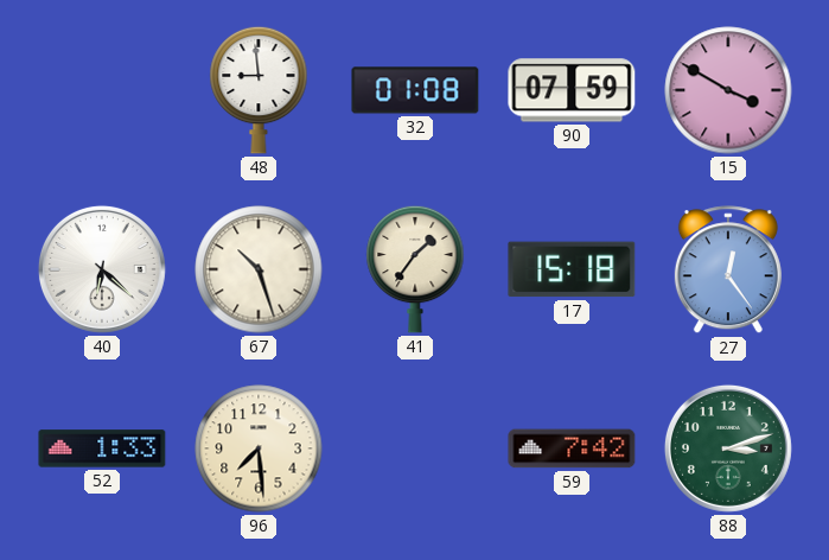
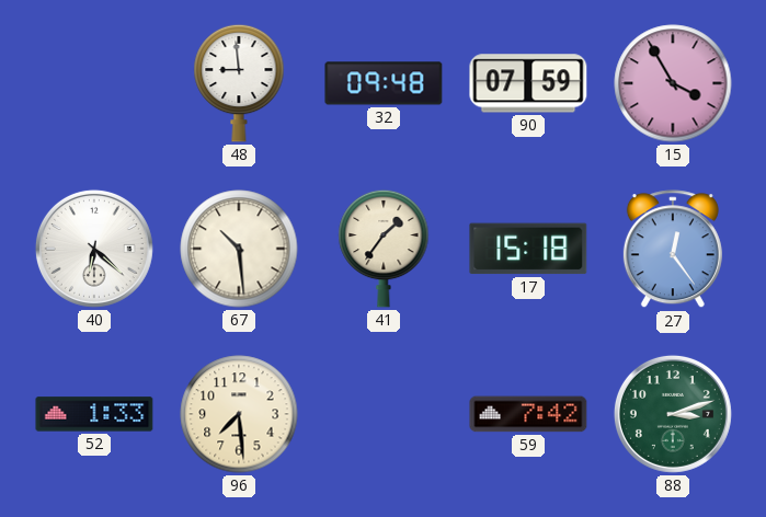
32: 01:08 -> 09:48 (384, 83)
15: 3:50 -> 3:55 (673, 83)
67: 10:27 -> 10:29 (239, 249)
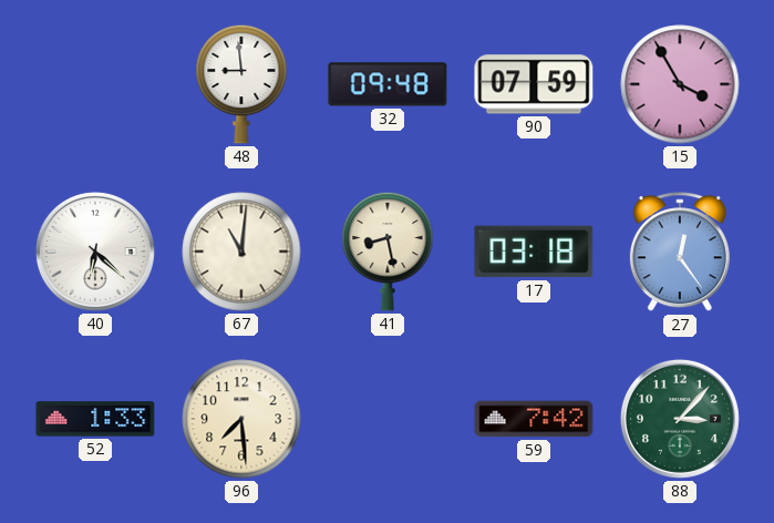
67: 10:29 -> 11:01 (241, 252)
41: 1:36 -> 8:28 (388, 252)
17: 15:18 -> 03:18 (534, 252)
88: 3:12 -> 3:07 (680, 419)
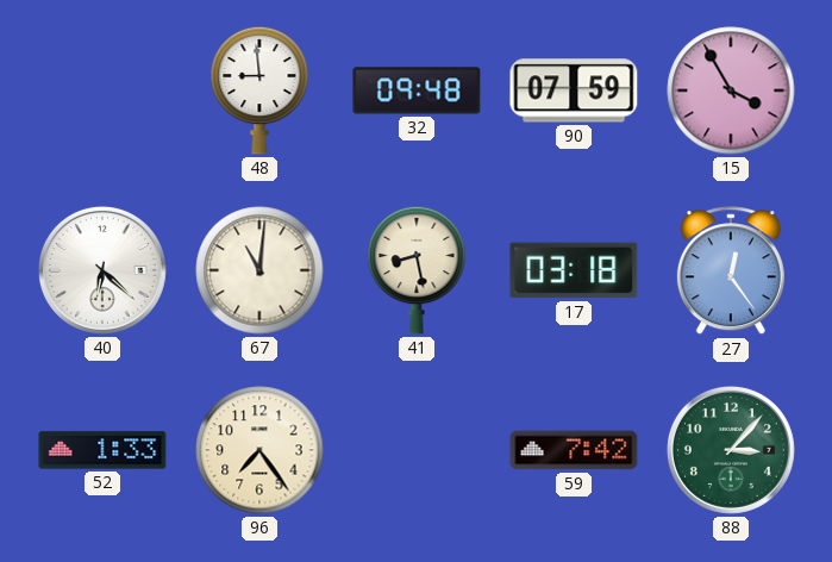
96: 7:29 -> 7:24 (259, 450)
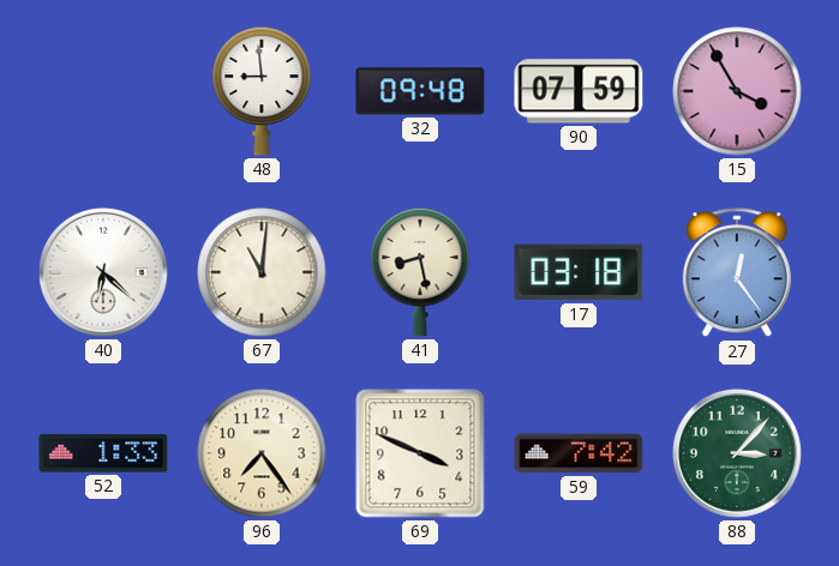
69: none -> 3:49 (420, 453)
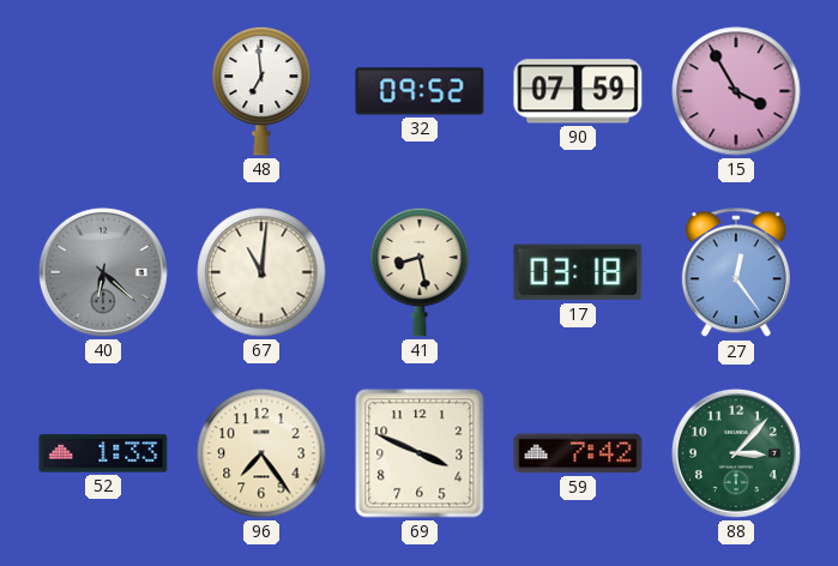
48: 8:59 -> 6:59 (261, 91)
32: 09:48 -> 09:52 (420, 91)
40 dial: white -> grey (103, 272)
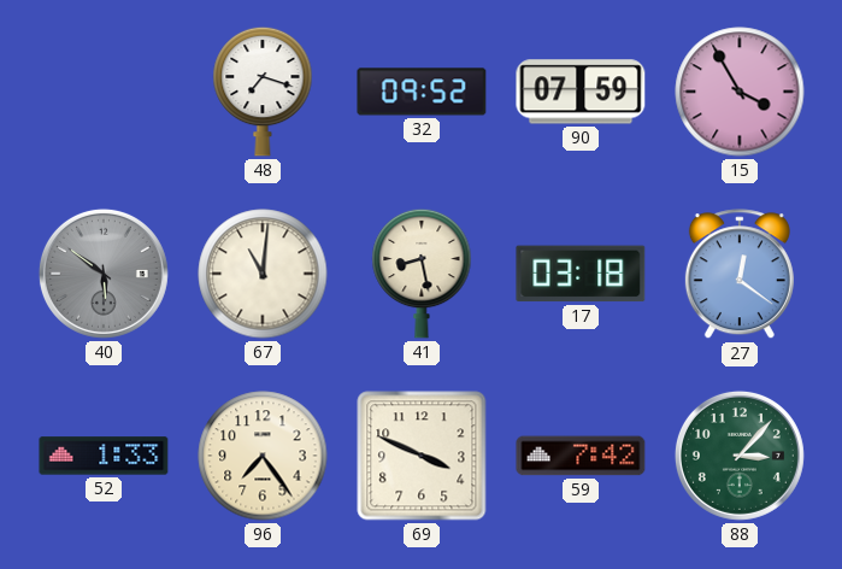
48: 6:59 -> 7:18 (263, 92)
40: 6:22 -> 5:51 (104, 274)
27: 12:24 -> 12:21 (740, 275)
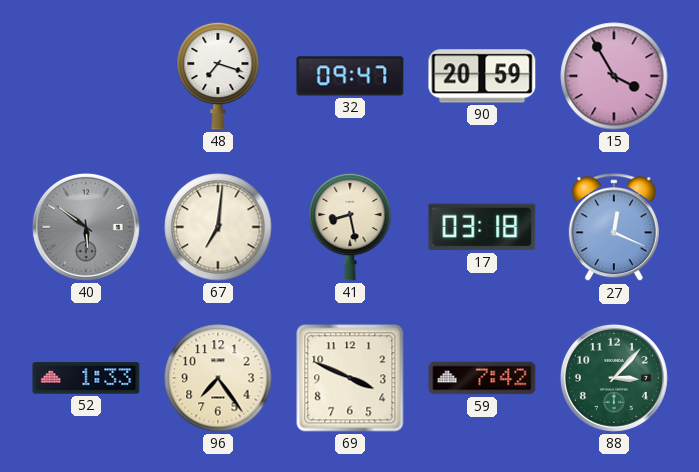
32: 09:52 -> 09:47 (350, 76)
90: 07:59 -> 20:59 (482, 76)
67: 11:01 -> 7:01 (218, 227)
27: 12:21 -> 12:19 (614, 228)
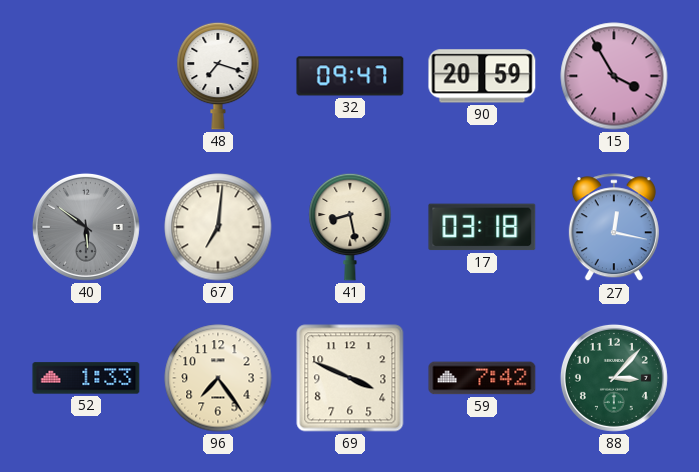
27: 12:19 -> 12:17 (614, 228)
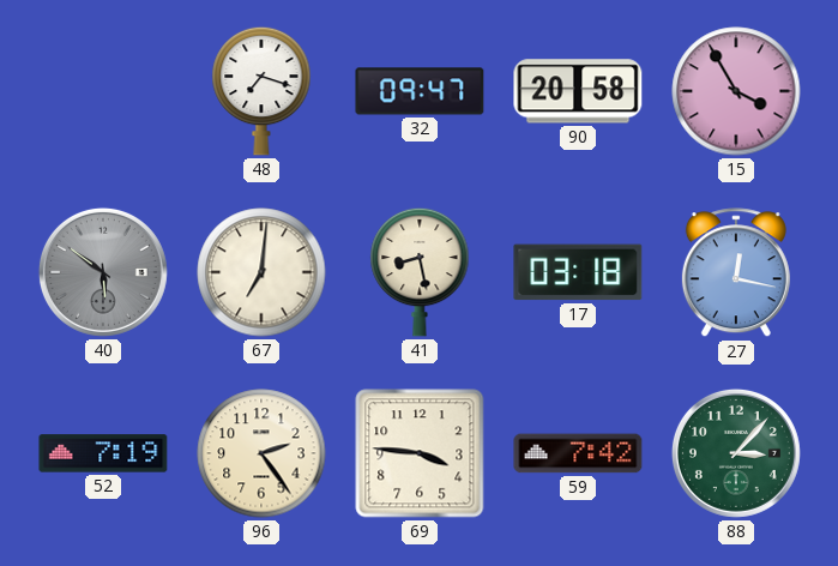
90: 20:59 -> 20:58 (578, 91)
52: 1:33 -> 7:19 (103, 453)
96: 7:24 -> 2:24 (261, 453)
69: 3:49 -> 3:46 (420, 453)
